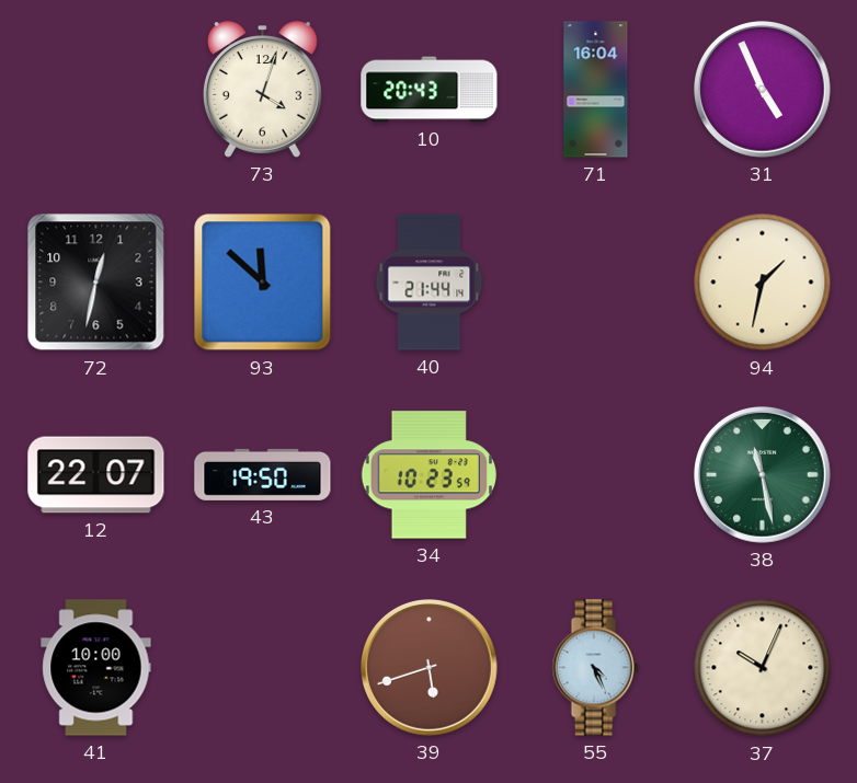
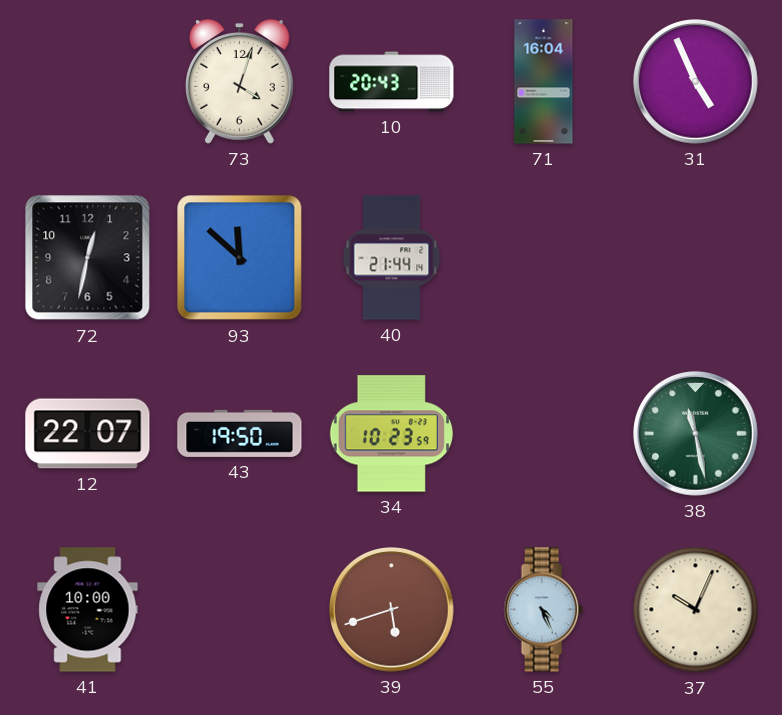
94: 1:32 -> none (763, 283)
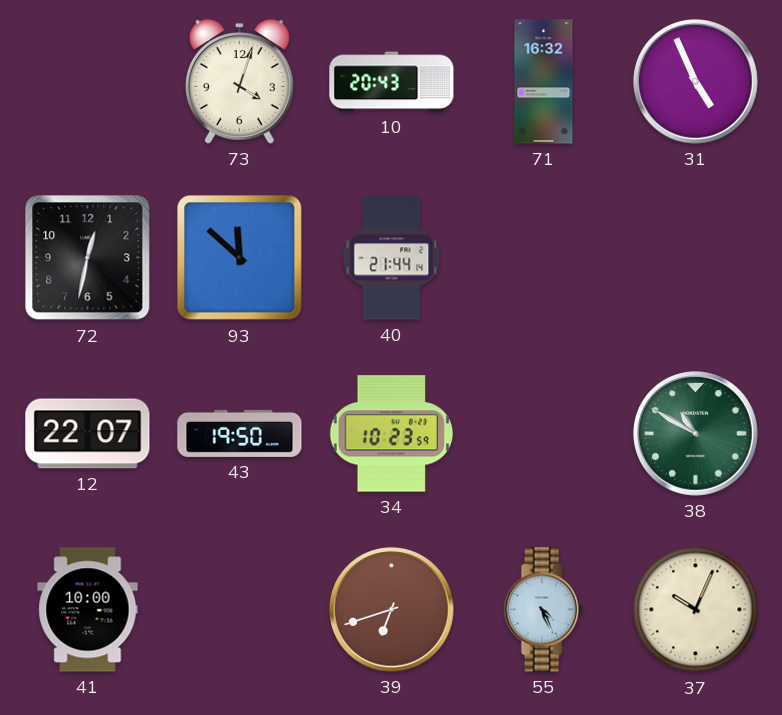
71: 16:04 -> 16:32 (544, 82)
38: 11:28 -> 10:50 (696, 434)
39: 5:42 -> 6:42 (392, 610)
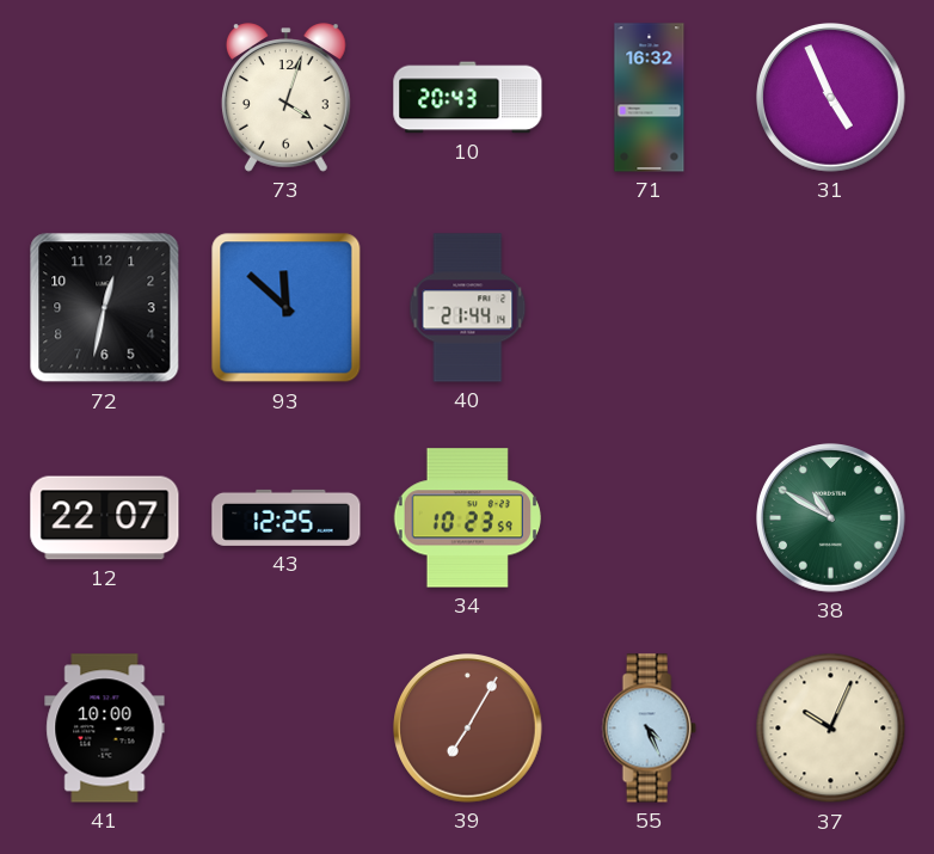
43: 19:50 -> 12:25 (287, 517)
39: 6:42 -> 7:05 (468, 729)
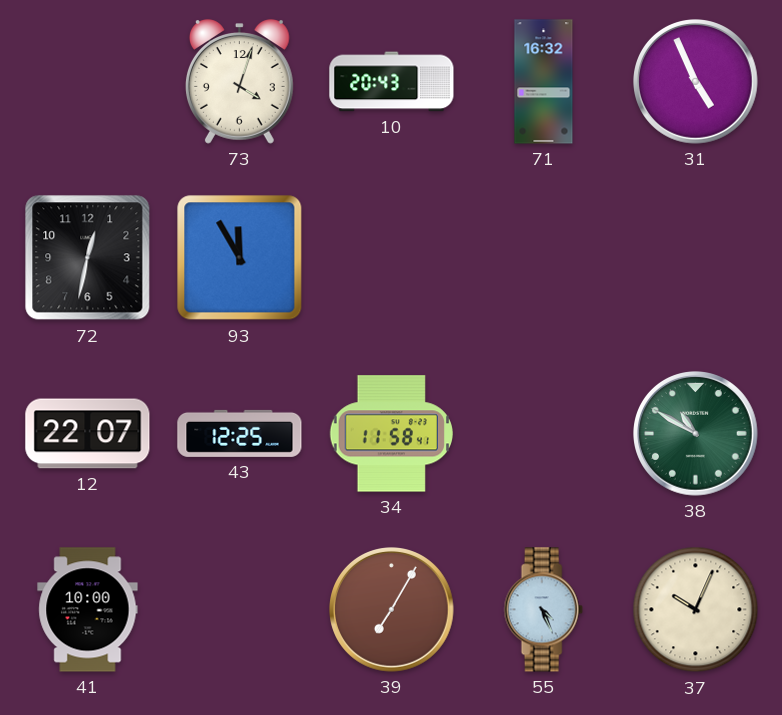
93: 11:52 -> 11:55 (240, 258)
40: 21:44 -> none (468, 308)
34: 10:23 -> 11:58 (391, 434)
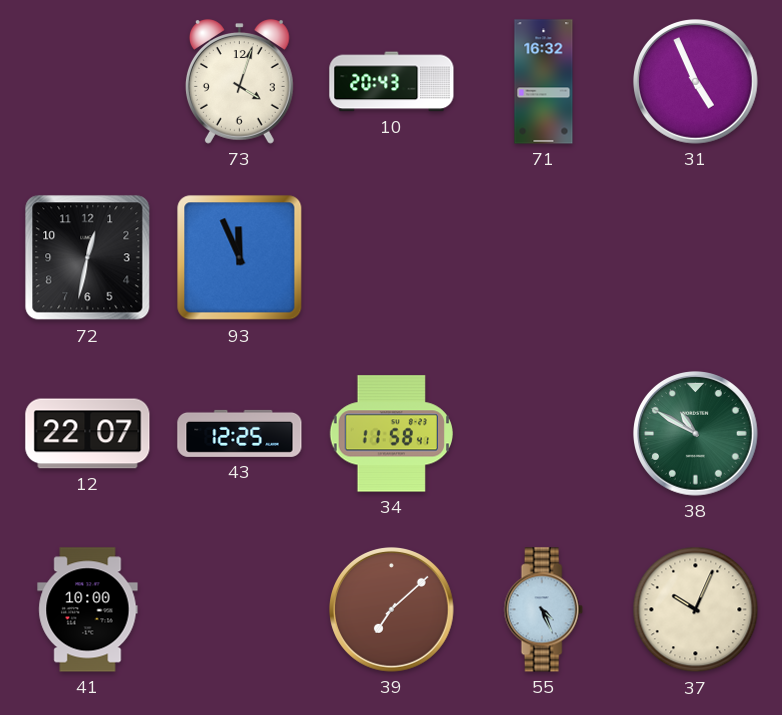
93: 11:55 -> 11:56 (240, 258)
39: 7:05 -> 7:08 (392, 610)
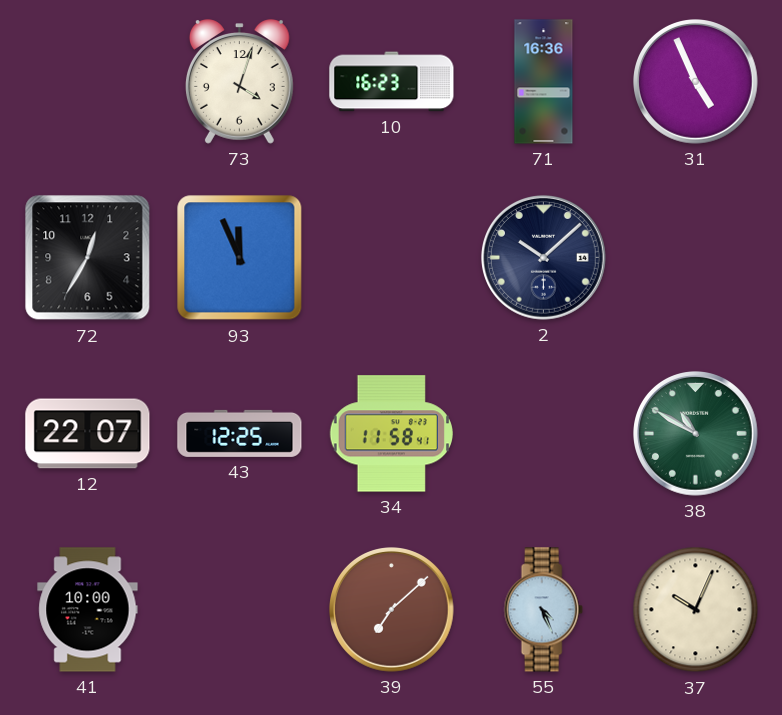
10: 20:43 -> 16:23 (392, 82)
71: 16:32 -> 16:36 (544, 82)
72: 12:32 -> 12:35 (88, 258)
2: none -> 10:08 (544, 258)
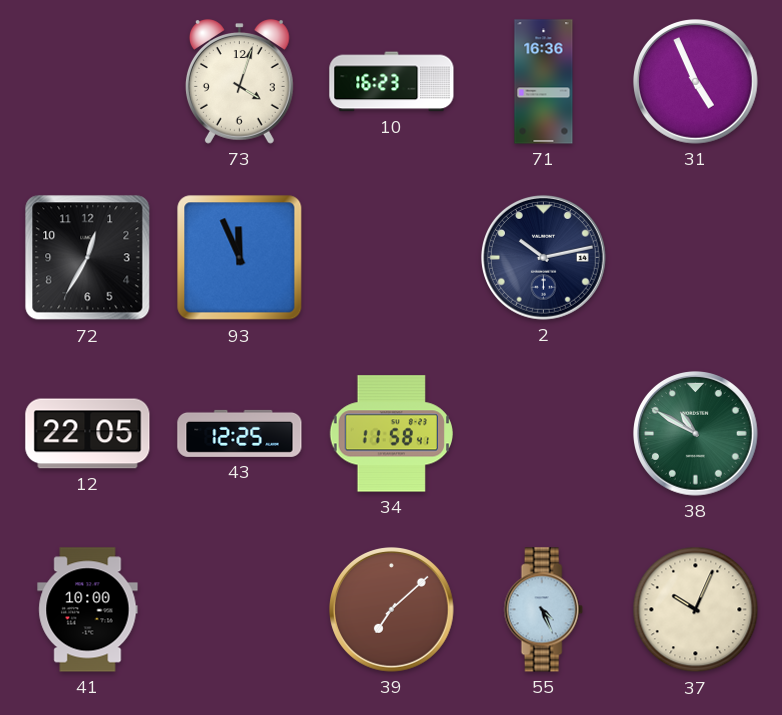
2: 10:08 -> 10:13 (544, 258)
12: 22:07 -> 22:05 (88, 434)
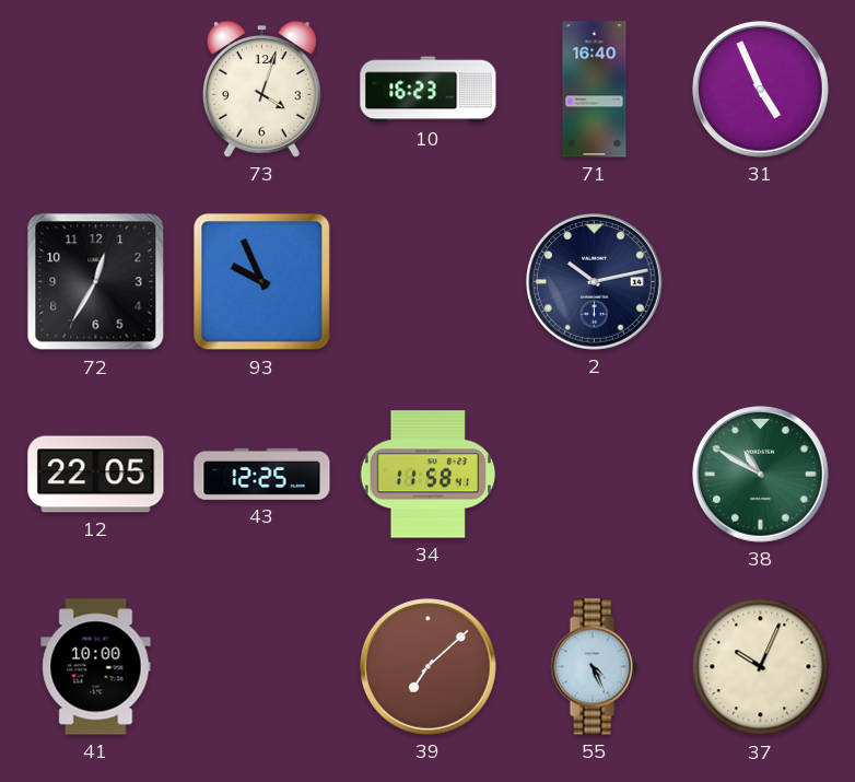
71: 16:36 -> 16:40 (595, 90)
93: 11:56 -> 9:56 (262, 282)
